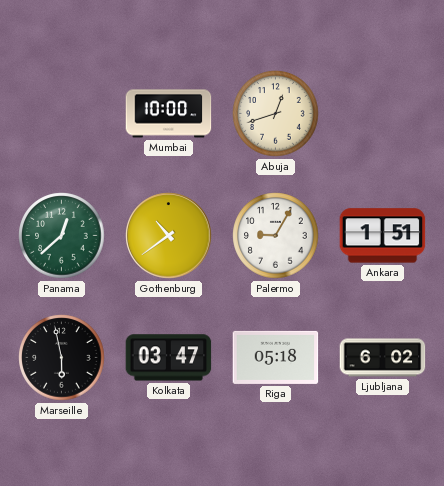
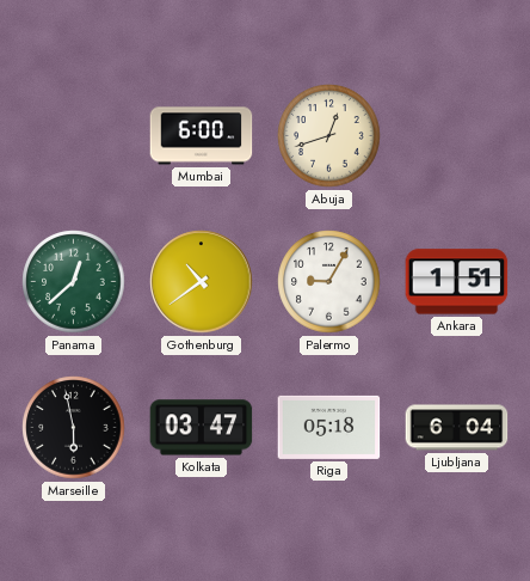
Mumbai: 10:00 -> 6:00 (202, 136)
Ljubljana: 6:02 -> 6:04 (457, 428)
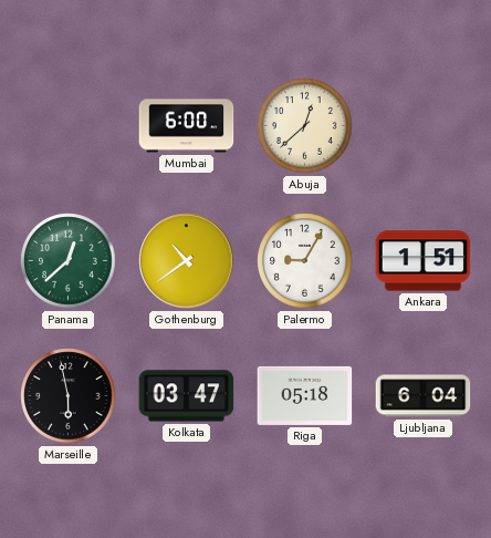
Abuja: 12:42 -> 12:38 (305, 126)
